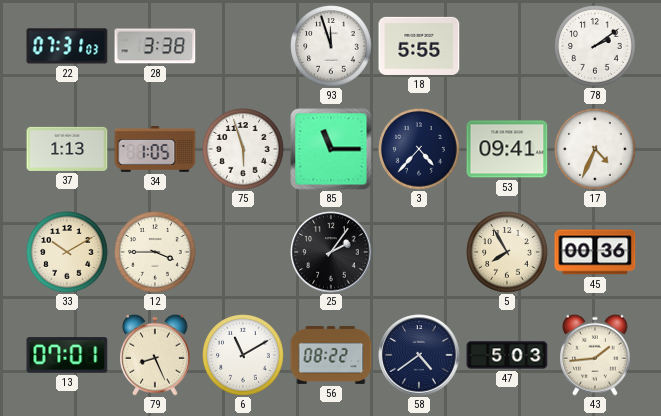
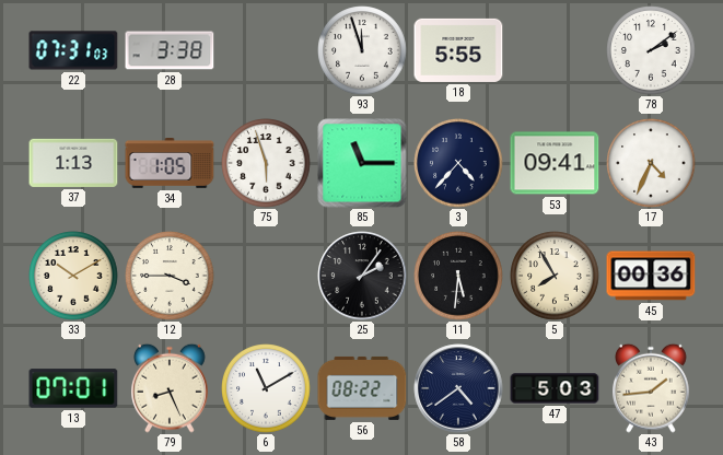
11: none -> 5:31 (458, 276)
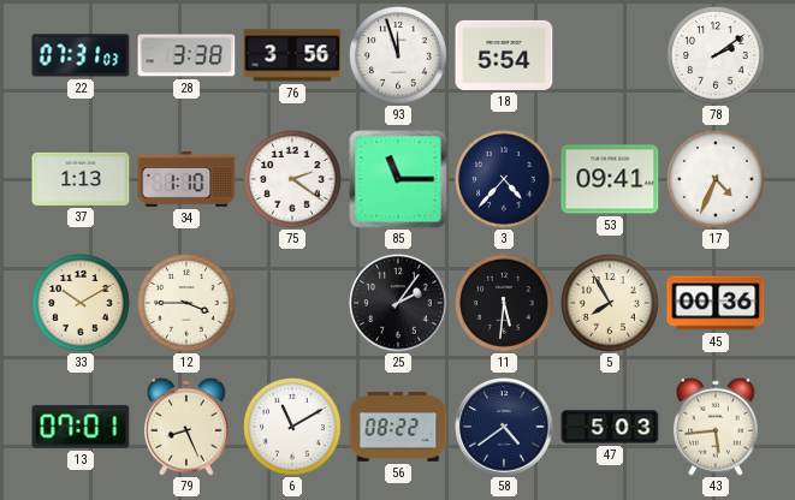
76: none -> 3:56 (292, 55)
18: 5:55 -> 5:54 (504, 55)
34: 1:05 -> 1:10 (186, 180)
75: 5:57 -> 2:21 (292, 179)
43: 1:44 -> 5:44 (717, 427)
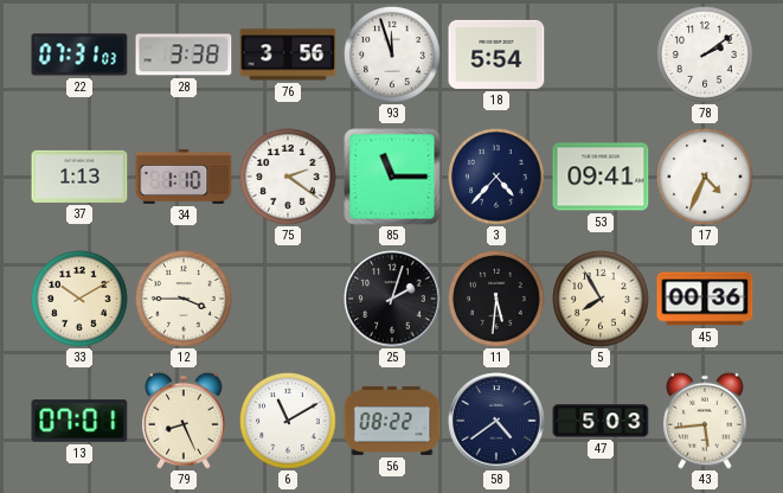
25: 2:06 -> 2:03 (392, 299)
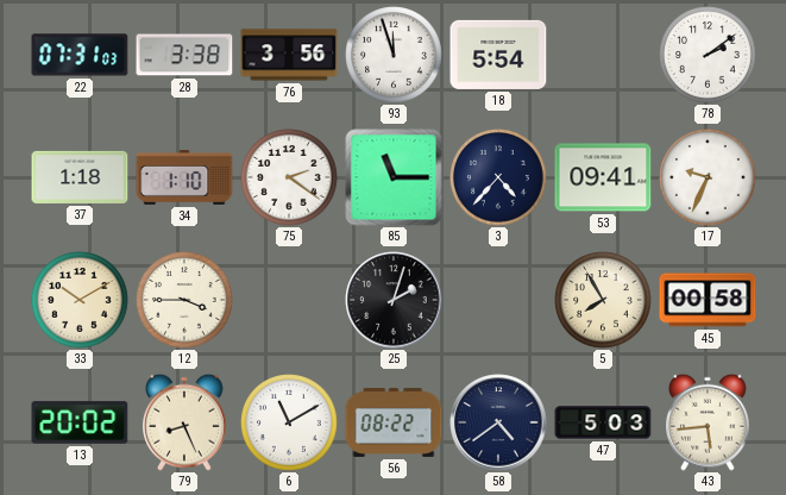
37: 1:13 -> 1:18 (80, 177)
17: 4:34 -> 9:34 (708, 177)
11: 5:31 -> none (496, 299)
45: 00:36 -> 00:58 (708, 300)
13: 07:01 -> 20:02 (80, 422)
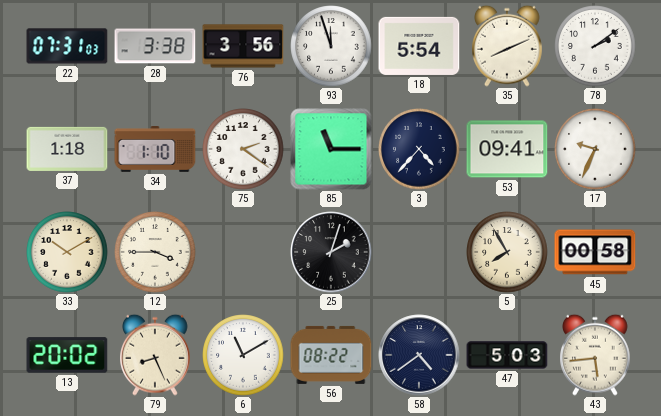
35: none -> 8:11 (508, 46)
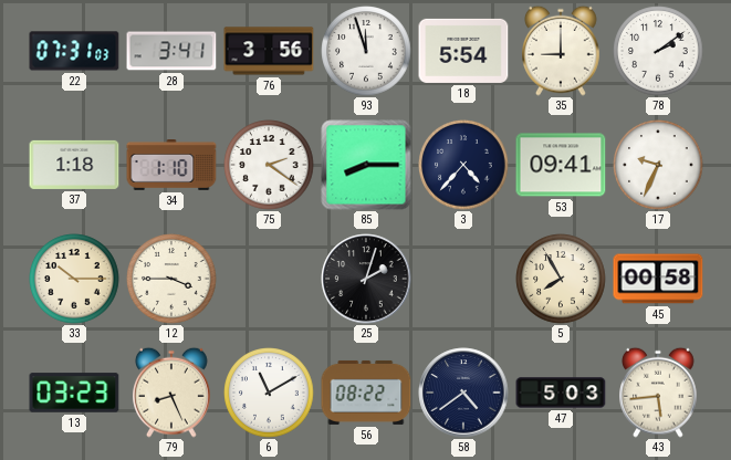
28: 3:38 -> 3:41 (171, 51)
35: 8:11 -> 9:00 (562, 51)
85: 11:15 -> 8:15 (366, 165)
33: 10:10 -> 10:15 (74, 279)
13: 20:02 -> 03:23 (74, 393)
